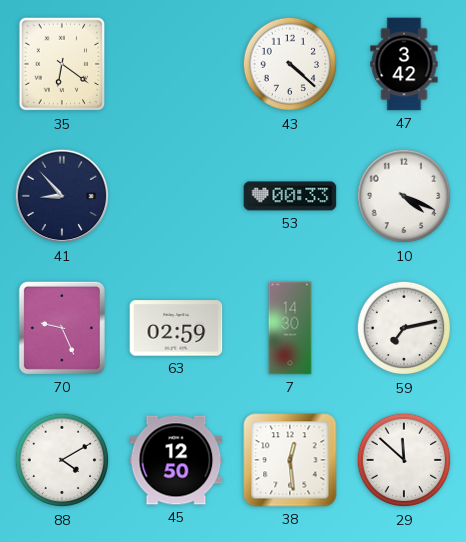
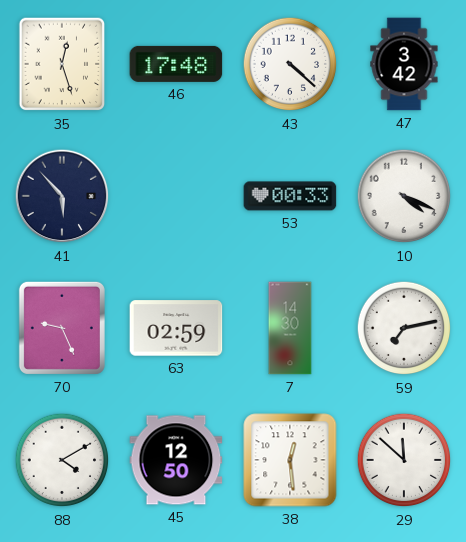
35: 6:21 -> 12:27 (62, 64)
46: none -> 17:48 (176, 64)
41: 8:53 -> 5:53 (62, 196)
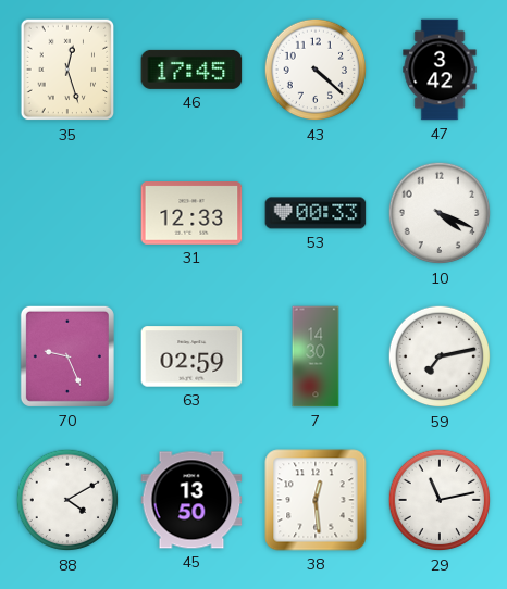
46: 17:48 -> 17:45 (191, 70)
41: 5:53 -> none (62, 196)
31: none -> 12:33 (191, 213)
45: 12:50 -> 13:50 (191, 500)
29: 11:52 -> 11:13 (440, 500)
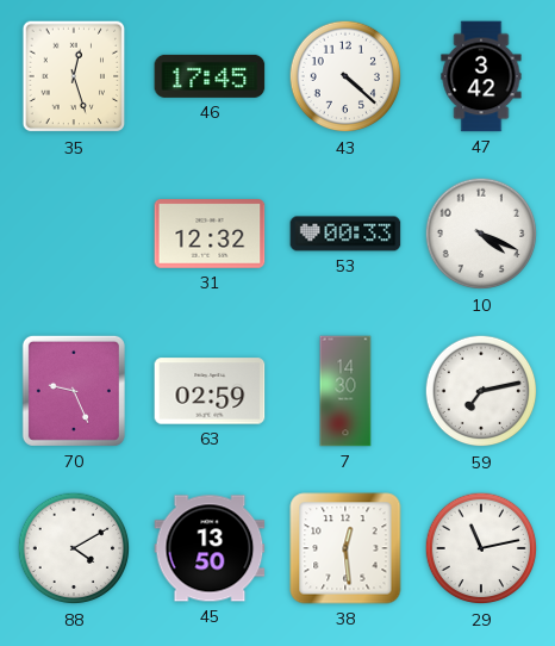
31: 12:33 -> 12:32 (210, 234)
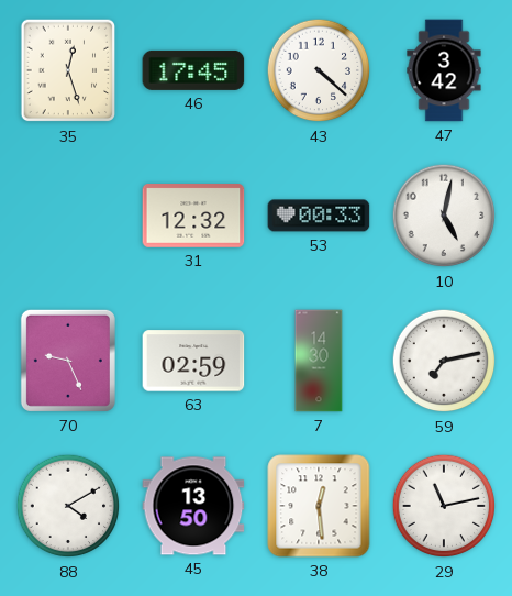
10: 4:19 -> 5:02 (444, 216)
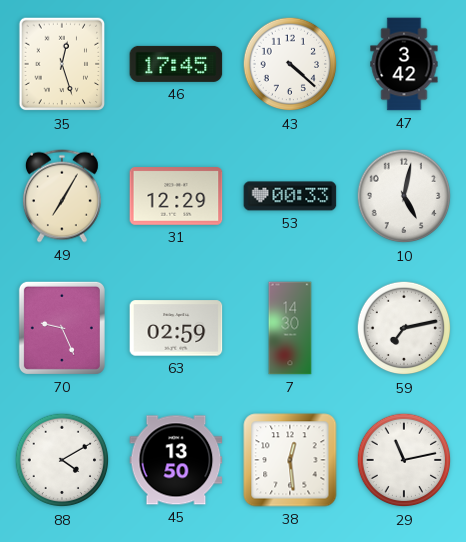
49: none -> 7:05 (62, 196)
31: 12:32 -> 12:29 (176, 196)
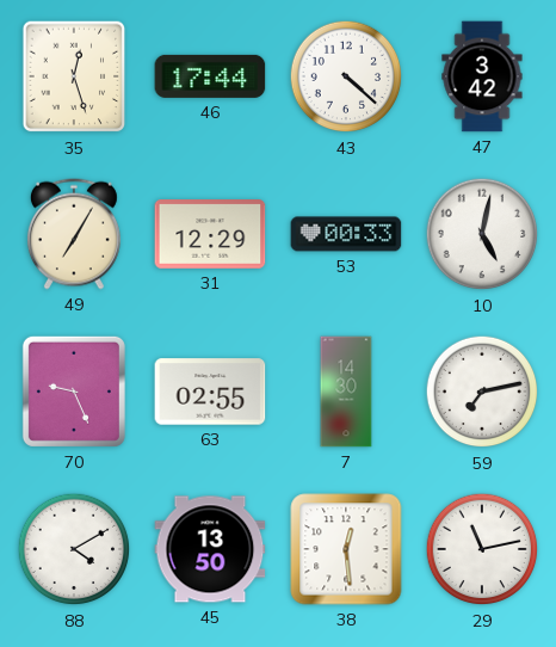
46: 17:45 -> 17:44 (210, 76)
63: 02:59 -> 02:55 (210, 392)
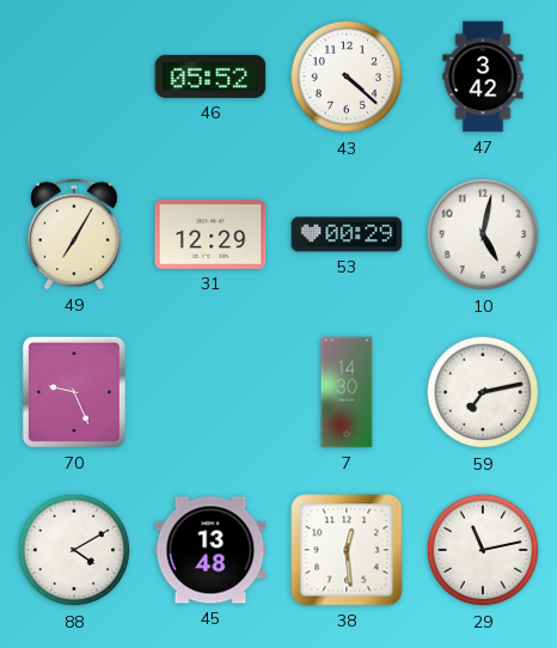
35: 12:27 -> none (74, 76)
46: 17:44 -> 05:52 (210, 77)
53: 00:33 -> 00:29 (347, 234)
63: 02:55 -> none (210, 392)
45: 13:50 -> 13:48 (210, 550)
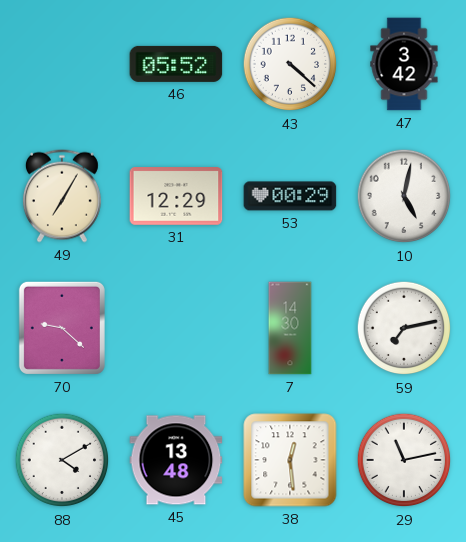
70: 9:26 -> 9:22 (62, 328)
